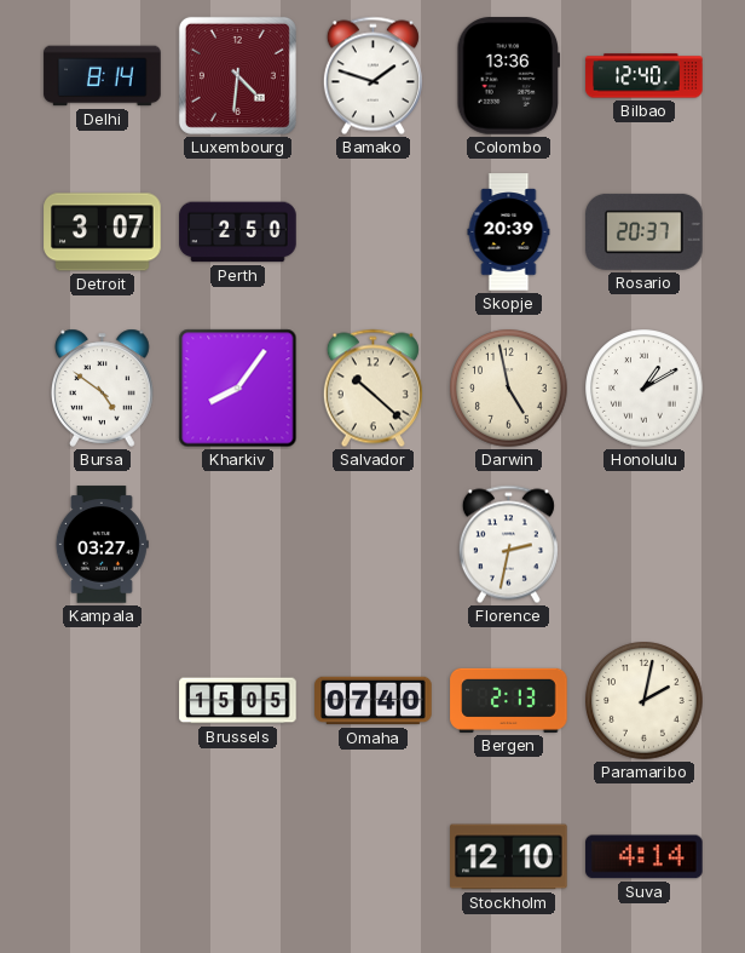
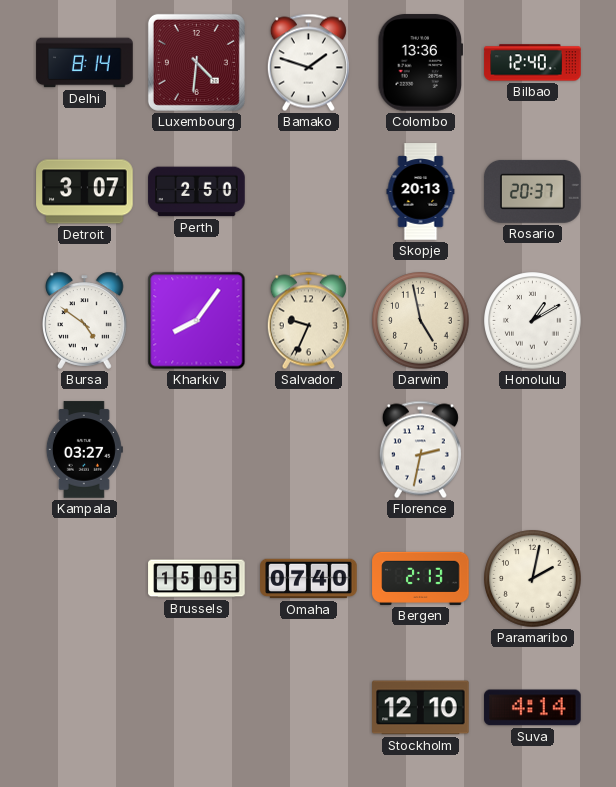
Skopje: 20:39 -> 20:13 (421, 192)
Salvador: 10:22 -> 9:34 (308, 321)
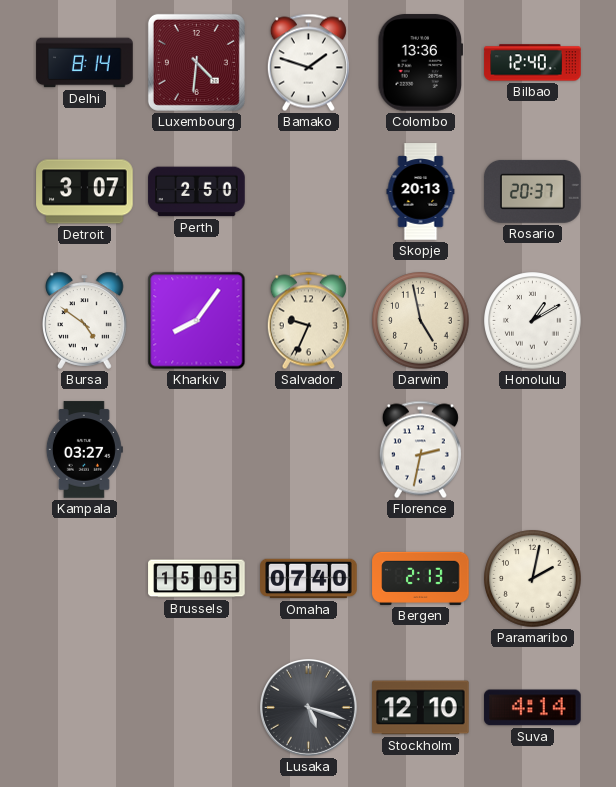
Lusaka: none -> 5:18 (308, 707)
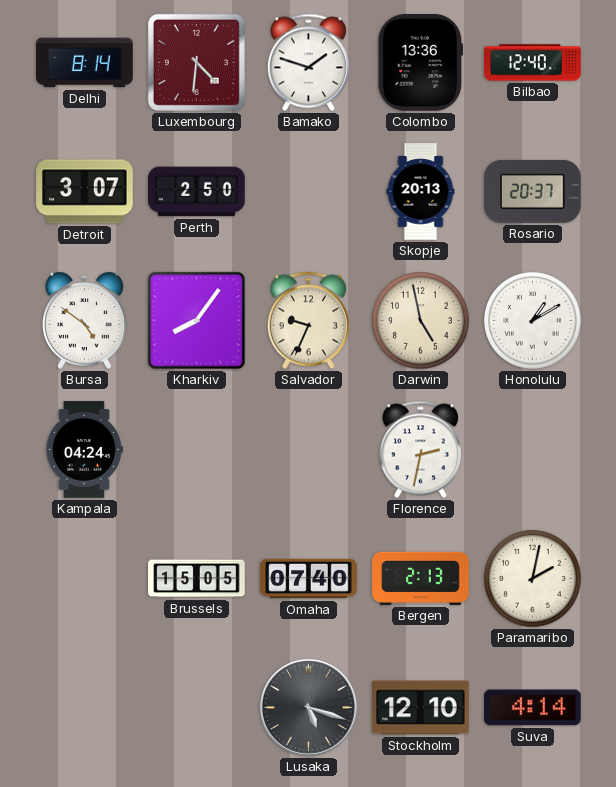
Kampala: 03:27 -> 04:24 (84, 450)
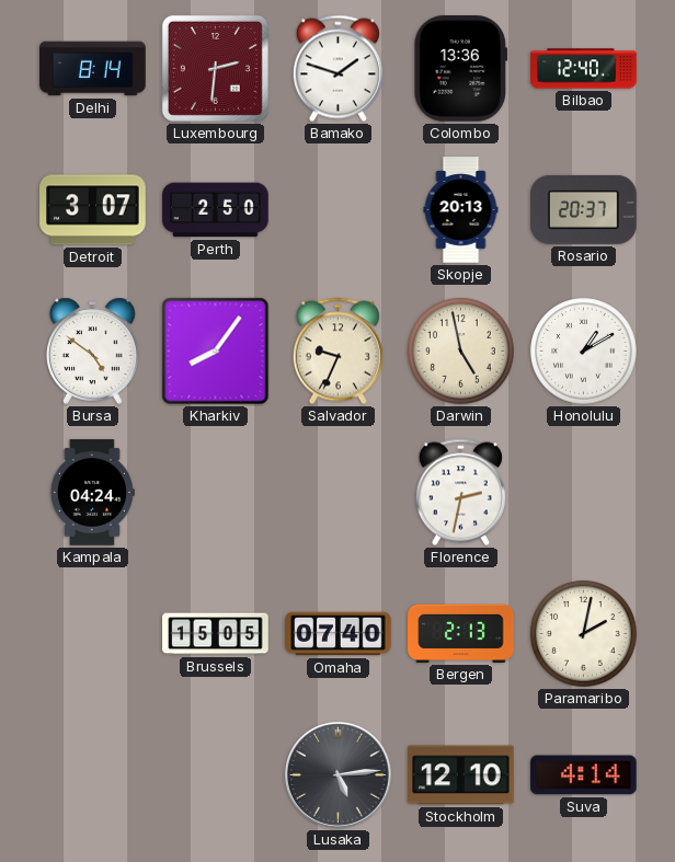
Luxembourg: 4:31 -> 2:31 (215, 68)
Lusaka: 5:18 -> 5:14 (337, 774)
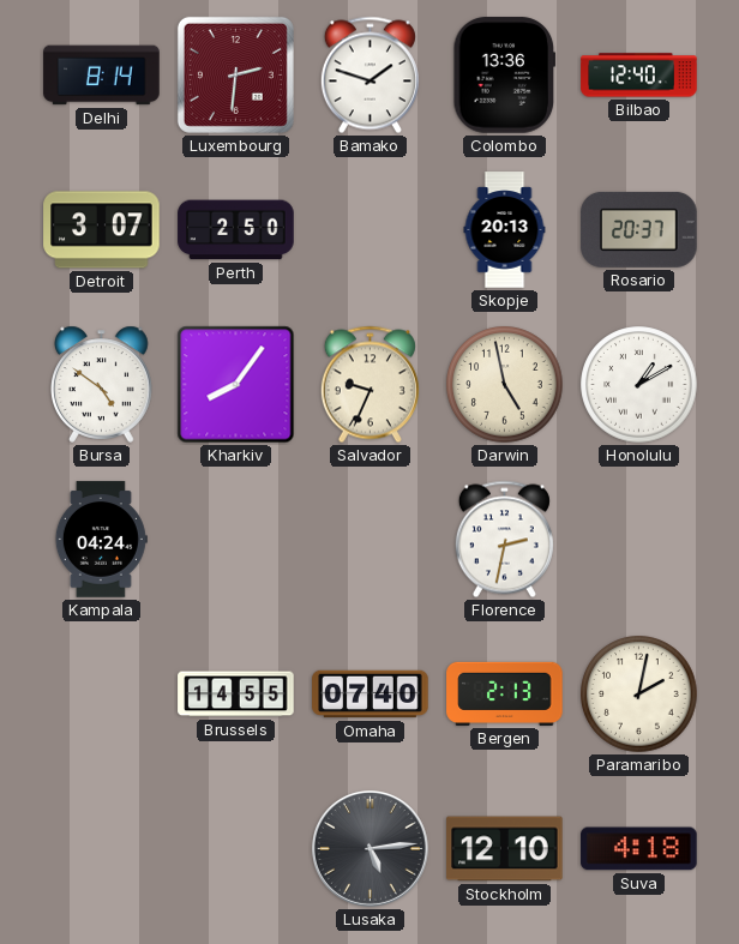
Brussels: 15:05 -> 14:55 (236, 695)
Suva: 4:14 -> 4:18 (639, 849)
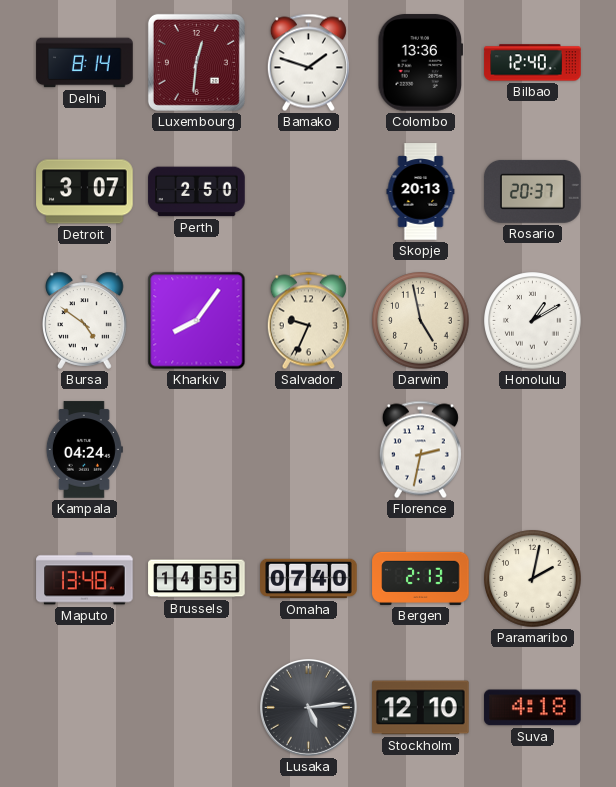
Luxembourg: 2:31 -> 12:31 (196, 62)
Maputo: none -> 13:48 (85, 579)
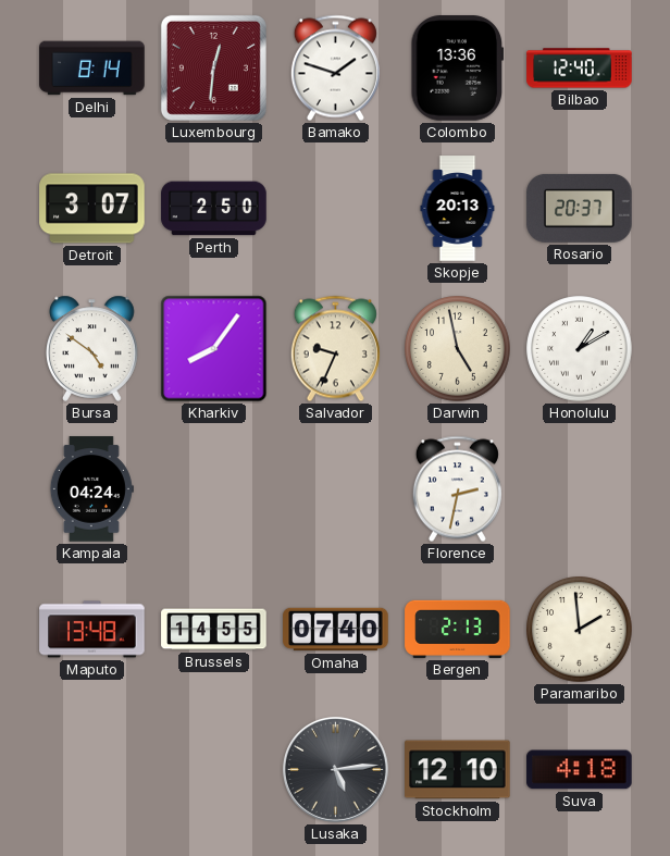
Paramaribo: 2:02 -> 1:59 (580, 630)
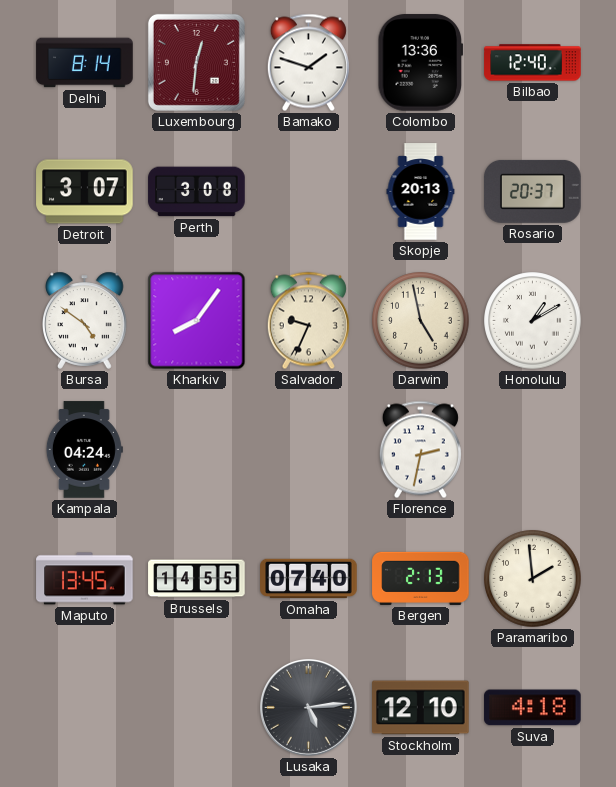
Perth: 2:50 -> 3:08 (197, 192)
Maputo: 13:48 -> 13:45 (85, 579)
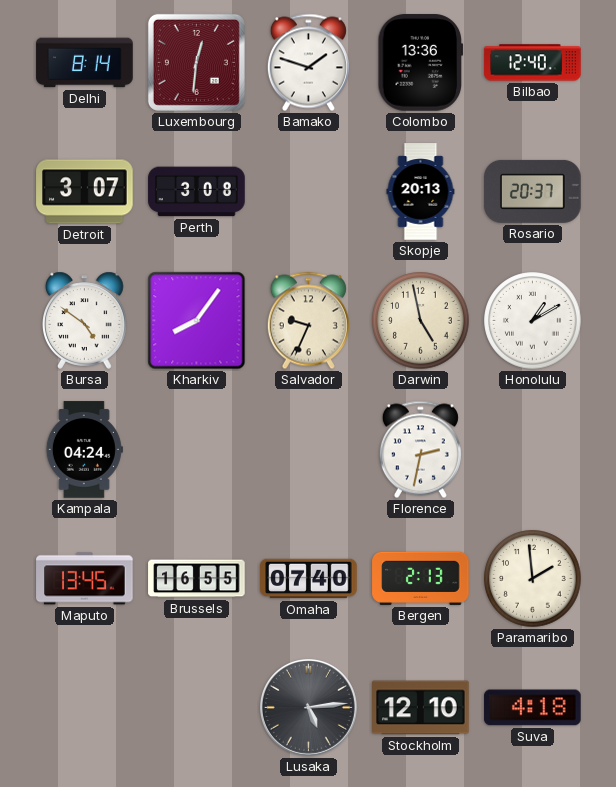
Brussels: 14:55 -> 16:55 (197, 579)
